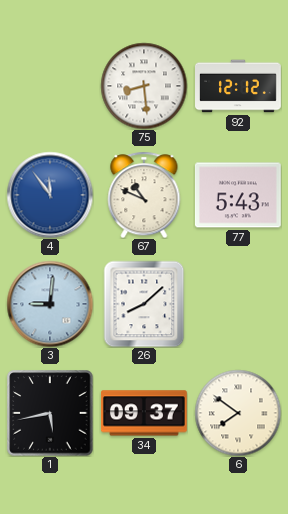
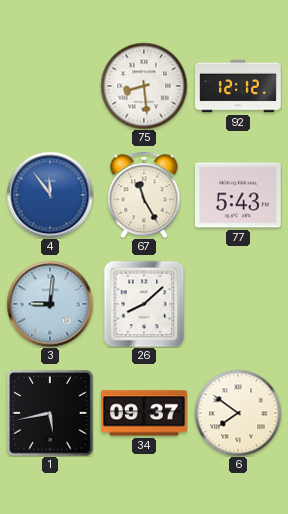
67: 10:49 -> 11:25 (144, 195)
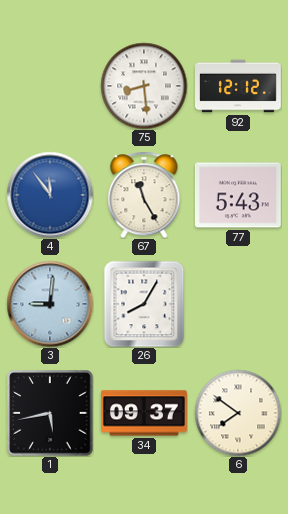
26: 8:08 -> 8:05 (144, 304)
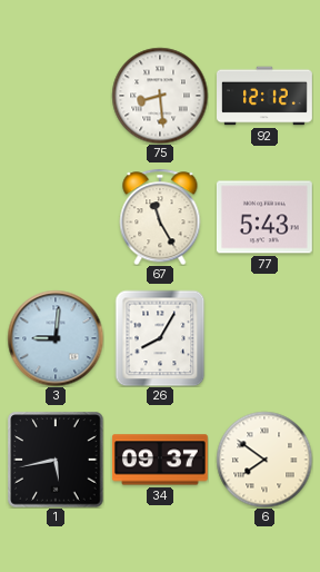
4: 11:54 -> none (50, 195)
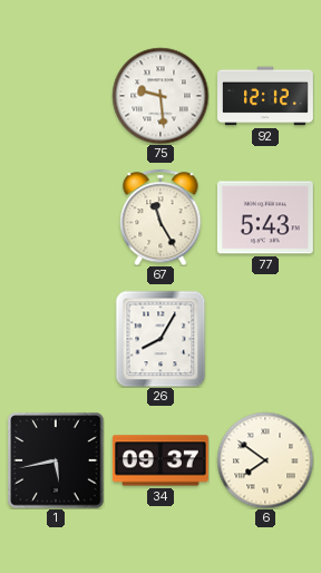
75: 8:29 -> 9:29 (160, 96)
3: 9:01 -> none (56, 338)
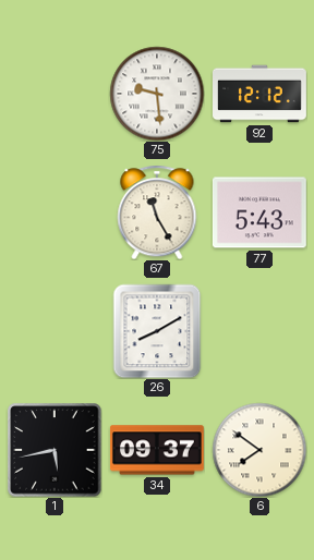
26: 8:05 -> 8:10 (157, 331)
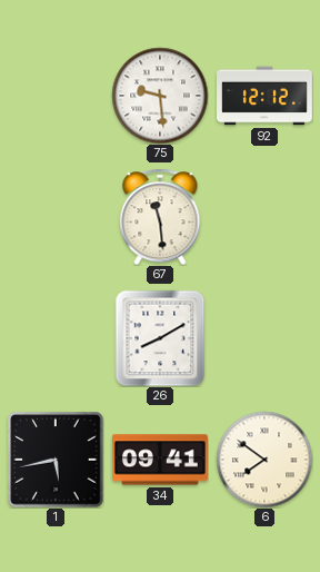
67: 11:25 -> 11:29 (160, 217)
77: 5:43 -> none (259, 212)
34: 09:37 -> 09:41 (160, 460)
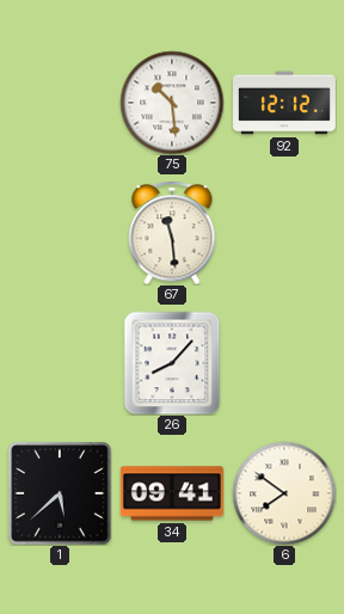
75: 9:29 -> 10:29 (172, 103)
26: 8:10 -> 8:07 (172, 363)
1: 5:43 -> 5:38 (60, 493)
